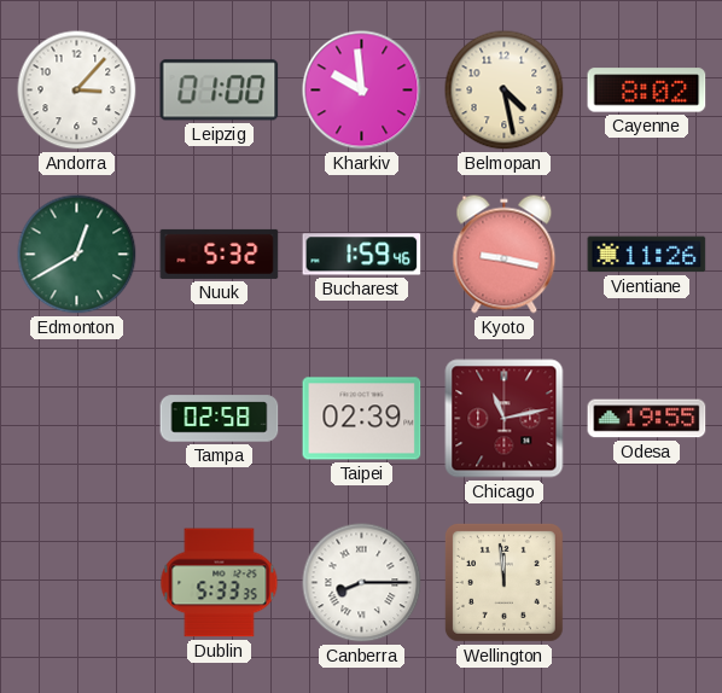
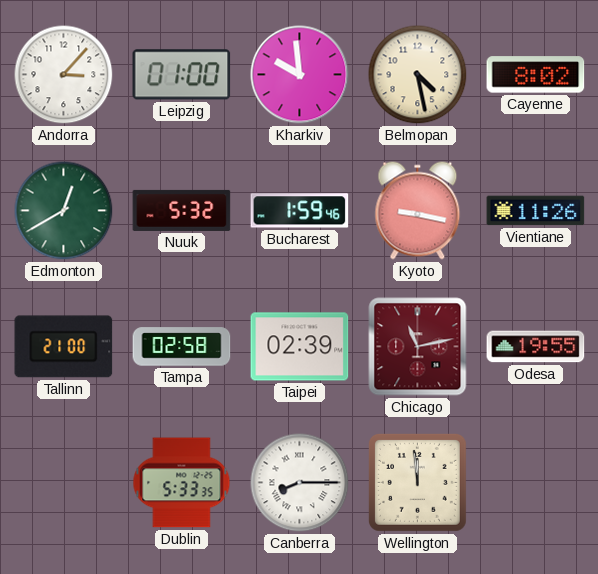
Tallinn: none -> 21:00 (64, 347)
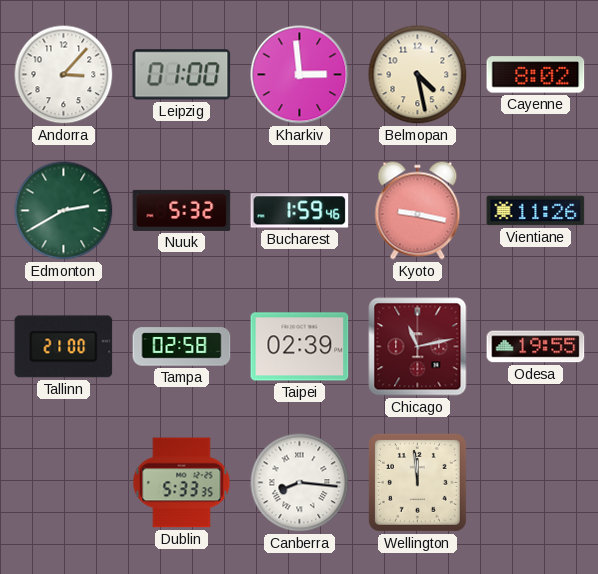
Kharkiv: 9:59 -> 2:59 (300, 75)
Edmonton: 12:40 -> 2:40 (64, 211)
Canberra: 8:15 -> 8:16 (300, 483)
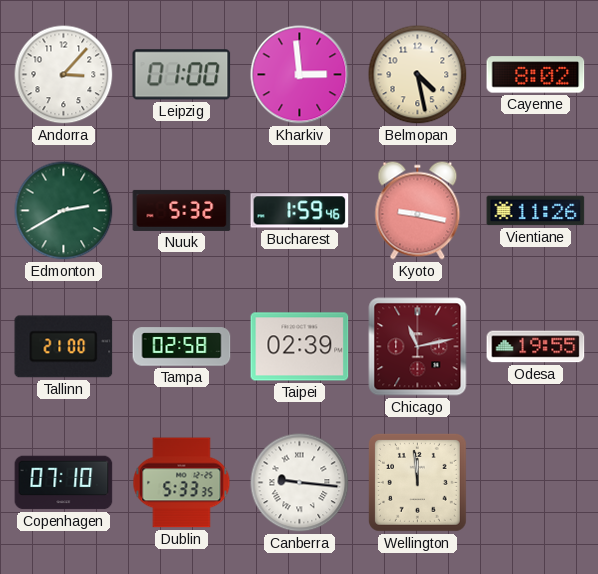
Copenhagen: none -> 07:10 (64, 483)
Canberra: 8:16 -> 9:16 (300, 483)
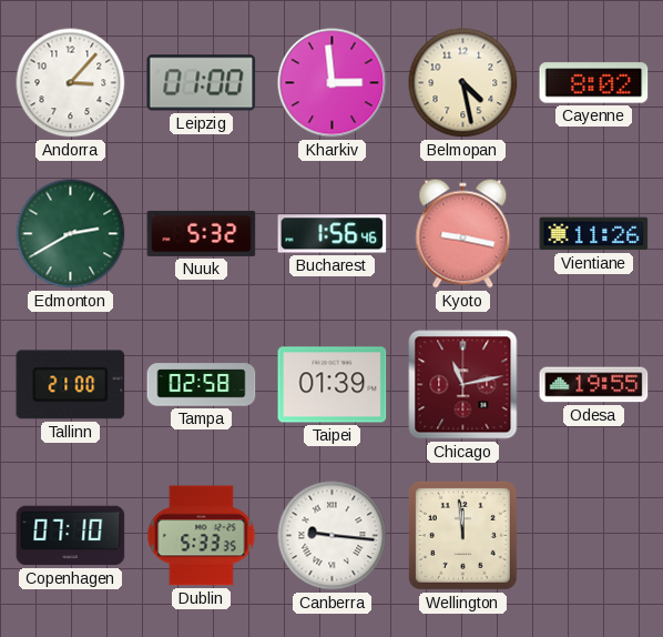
Bucharest: 1:59 -> 1:56 (333, 234)
Taipei: 02:39 -> 01:39 (333, 385)
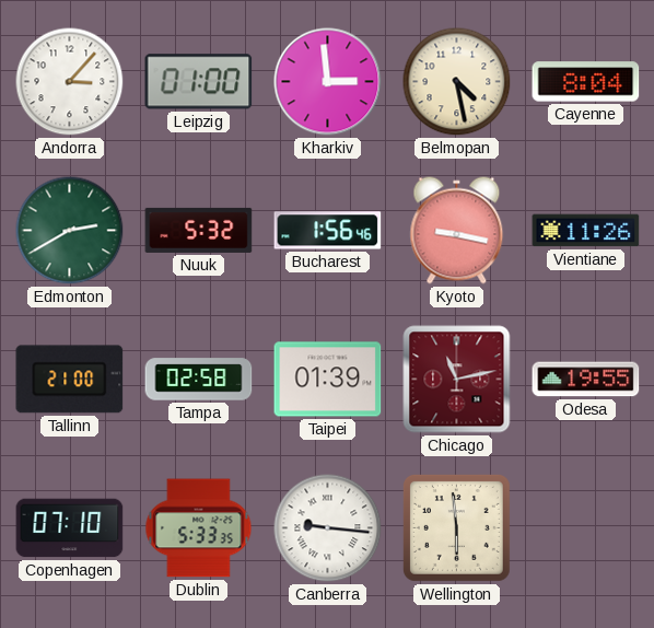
Cayenne: 8:02 -> 8:04 (586, 82)
Wellington: 11:59 -> 5:59 (456, 527)
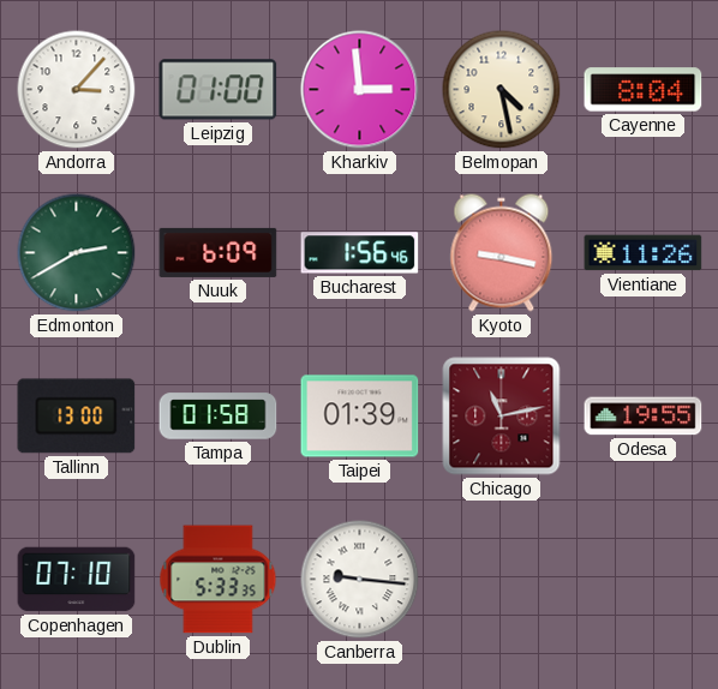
Nuuk: 5:32 -> 6:09 (219, 252)
Tallinn: 21:00 -> 13:00 (77, 417)
Tampa: 02:58 -> 01:58 (219, 417)
Wellington: 5:59 -> none (456, 527)
